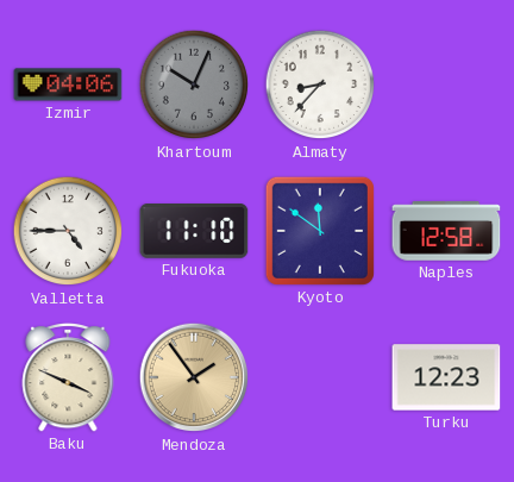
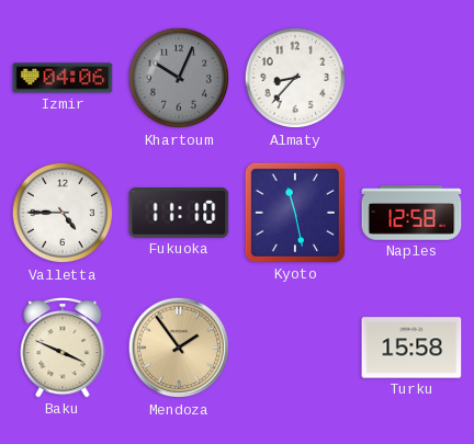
Kyoto: 11:51 -> 11:28 (295, 213)
Turku: 12:23 -> 15:58 (411, 348)
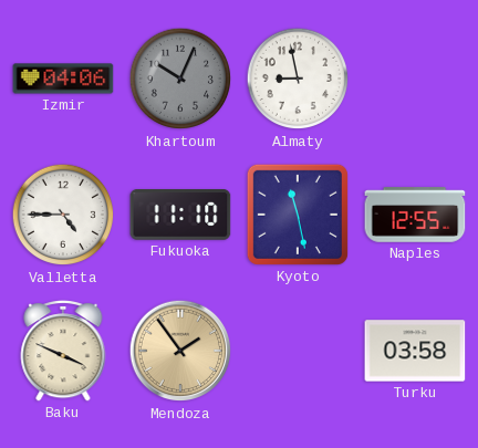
Almaty: 8:37 -> 8:58 (298, 79)
Naples: 12:58 -> 12:55 (415, 215)
Turku: 15:58 -> 03:58 (415, 351)
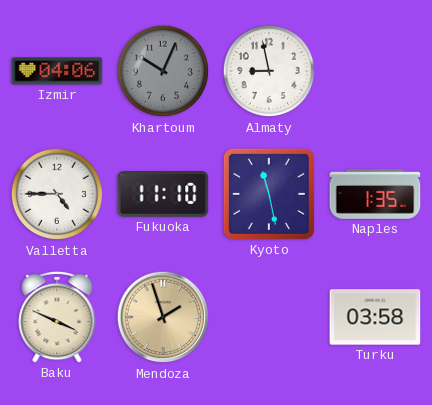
Naples: 12:55 -> 1:35 (375, 194)
Mendoza: 1:54 -> 1:57 (163, 317)
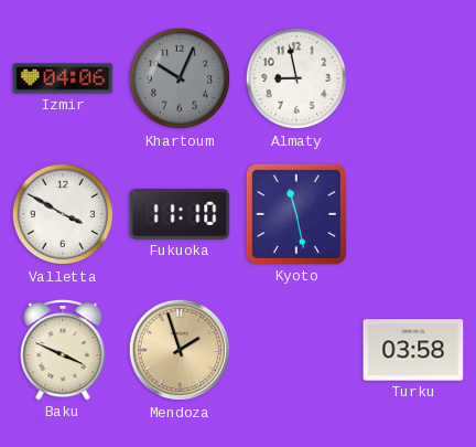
Valletta: 4:45 -> 3:50 (63, 214)
Naples: 1:35 -> none (375, 194)
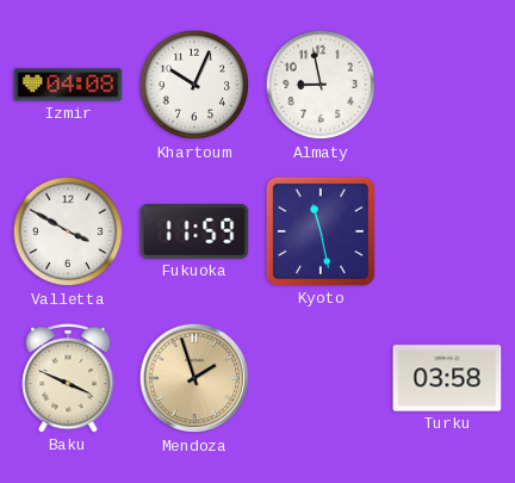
Izmir: 04:06 -> 04:08 (68, 85)
Khartoum dial: grey -> white (194, 85)
Fukuoka: 11:10 -> 11:59 (194, 233)
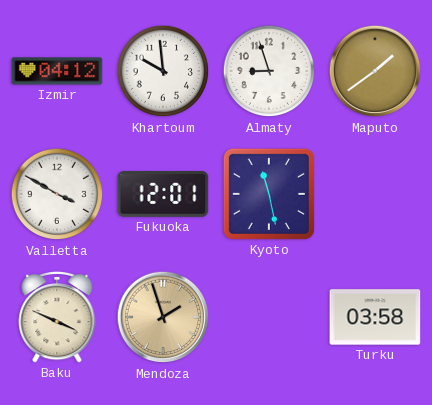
Izmir: 04:08 -> 04:12 (57, 71)
Khartoum: 10:04 -> 9:59 (163, 71)
Almaty: 8:58 -> 8:57 (269, 71)
Maputo: none -> 1:39 (375, 71)
Fukuoka: 11:59 -> 12:01 (163, 195)
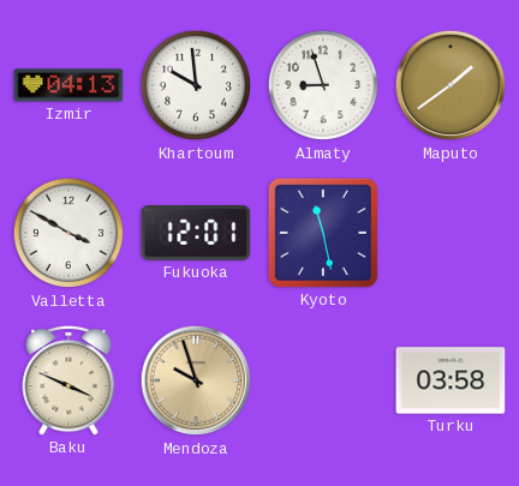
Izmir: 04:12 -> 04:13 (68, 85)
Mendoza: 1:57 -> 9:57 (196, 380)
